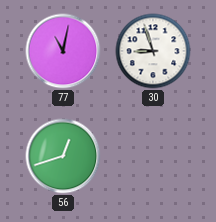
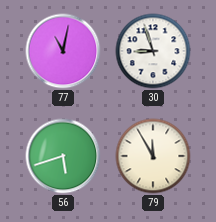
56: 12:42 -> 5:42 (63, 156)
79: none -> 11:55 (153, 156)
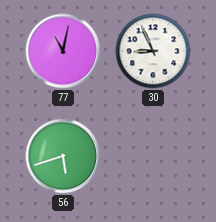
30: 8:57 -> 8:56 (153, 51)
79: 11:55 -> none (153, 156)
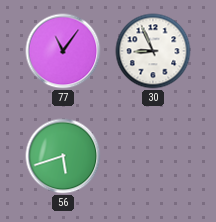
77: 11:02 -> 11:06 (63, 51)
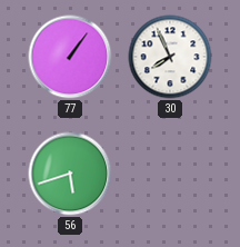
77: 11:06 -> 1:06 (70, 57)
30: 8:56 -> 7:56 (170, 57)
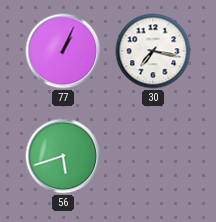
77: 1:06 -> 1:04 (63, 51)
30: 7:56 -> 7:17 (153, 51)
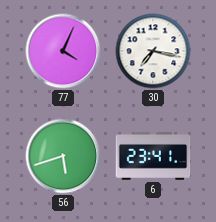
77: 1:04 -> 4:04 (63, 51)
6: none -> 23:41 (153, 156)
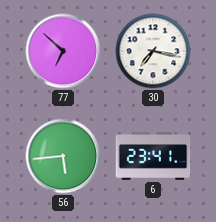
77: 4:04 -> 6:52 (63, 51)
56: 5:42 -> 5:44 (63, 156)
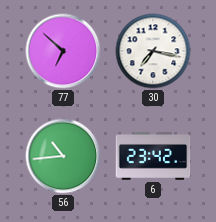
56: 5:44 -> 10:44 (63, 156)
6: 23:41 -> 23:42 (153, 156)
